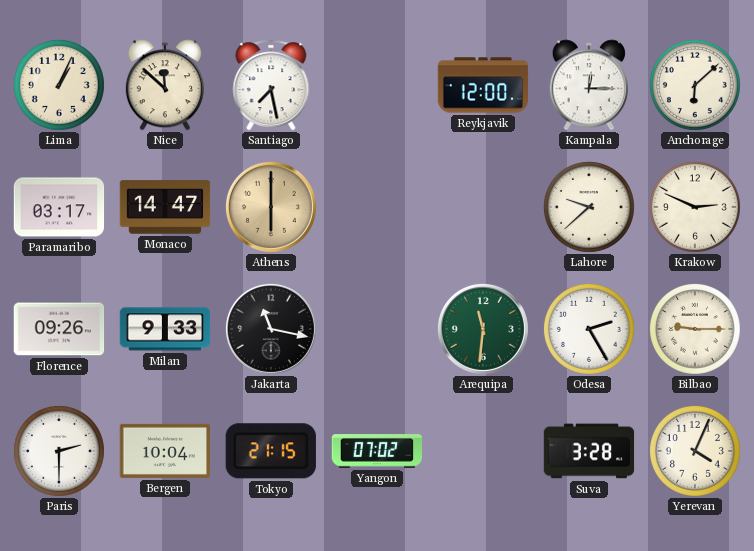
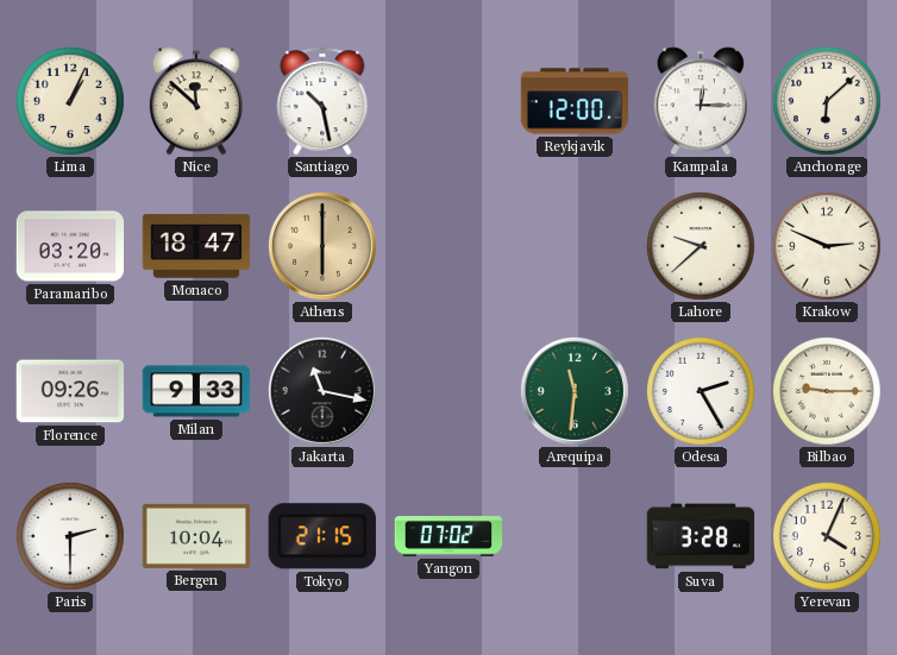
Santiago: 7:28 -> 10:28 (322, 101)
Paramaribo: 03:17 -> 03:20 (70, 246)
Monaco: 14:47 -> 18:47 (196, 246)
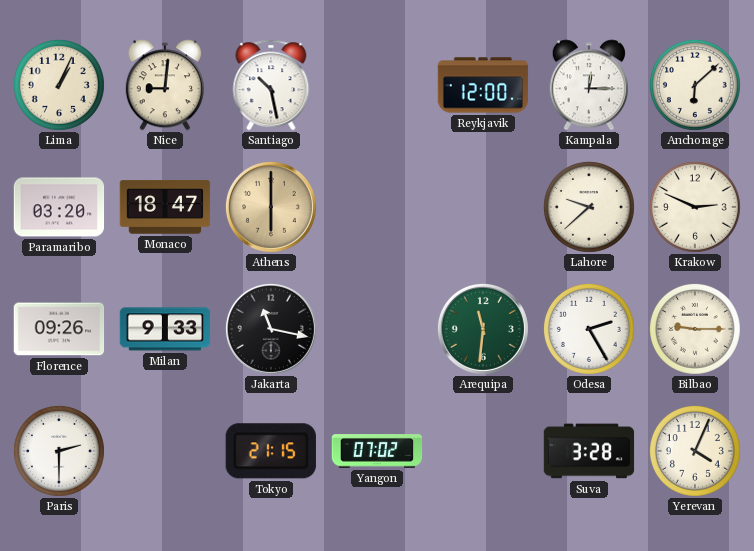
Nice: 11:52 -> 9:01 (165, 85)
Bergen: 10:04 -> none (196, 536)
